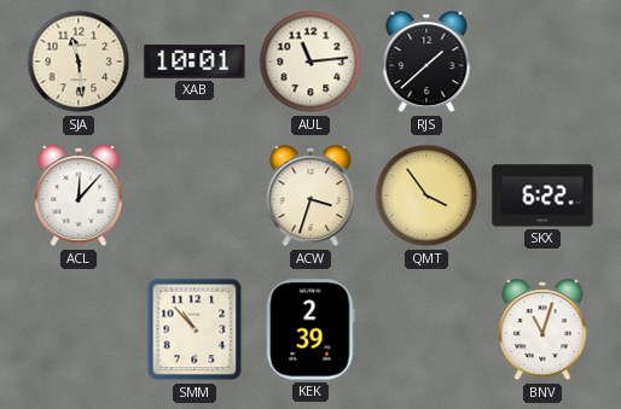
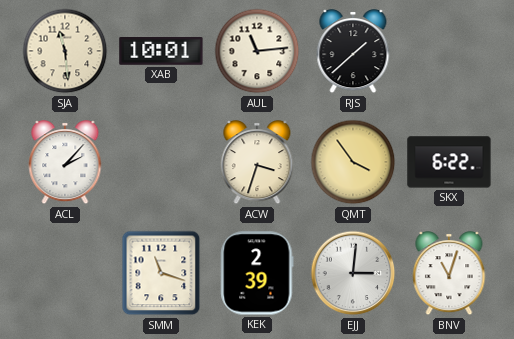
ACL: 12:07 -> 2:07 (65, 163)
SMM: 10:53 -> 11:18 (161, 273)
EJJ: none -> 3:01 (353, 273)
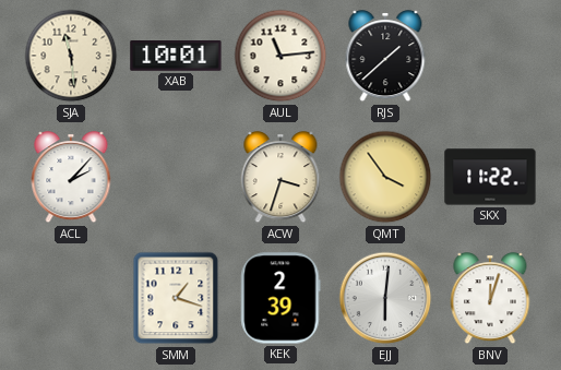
SKX: 6:22 -> 11:22 (490, 177)
SMM: 11:18 -> 1:18 (176, 298)
EJJ: 3:01 -> 6:01 (385, 298)
BNV: 11:03 -> 12:03 (490, 299)
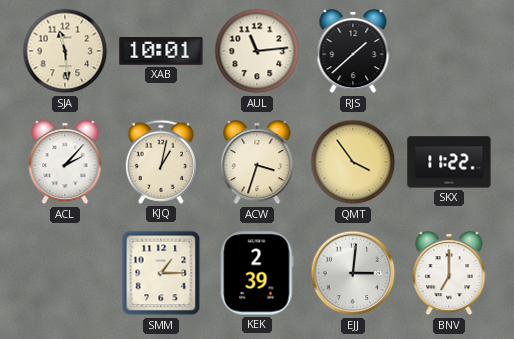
KJQ: none -> 1:02 (161, 162)
SMM: 1:18 -> 1:15 (161, 273)
EJJ: 6:01 -> 3:01 (353, 273)
BNV: 12:03 -> 7:00 (449, 274)
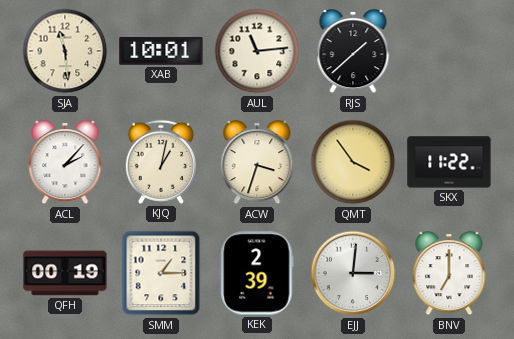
QFH: none -> 00:19 (65, 273)
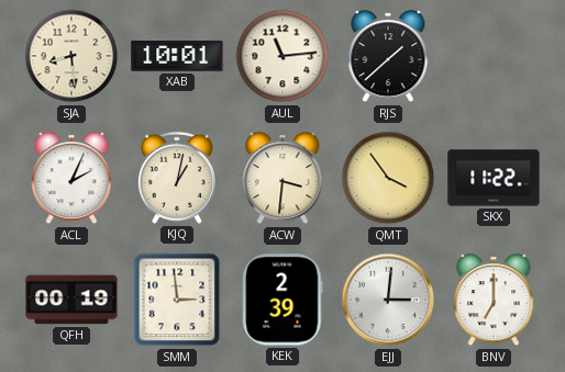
SJA: 11:29 -> 8:29 (71, 56)
ACL: 2:07 -> 2:04 (71, 179)
ACW: 3:33 -> 3:31 (282, 179)
SMM: 1:15 -> 2:59 (177, 300)
